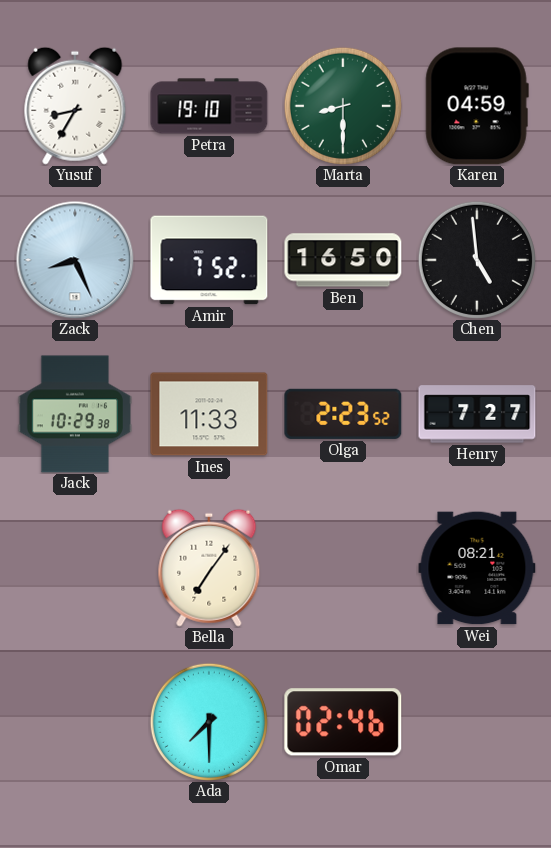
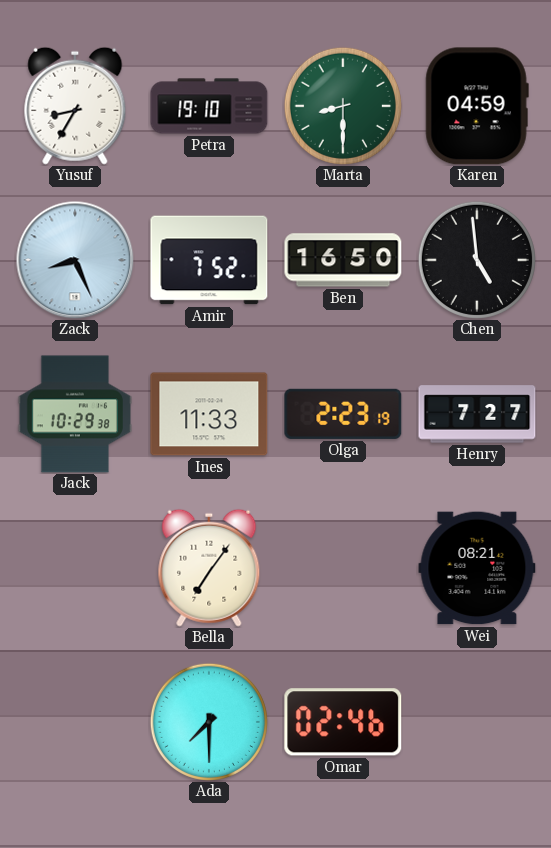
Olga: 2:23:52 -> 2:23:19 (343, 414)
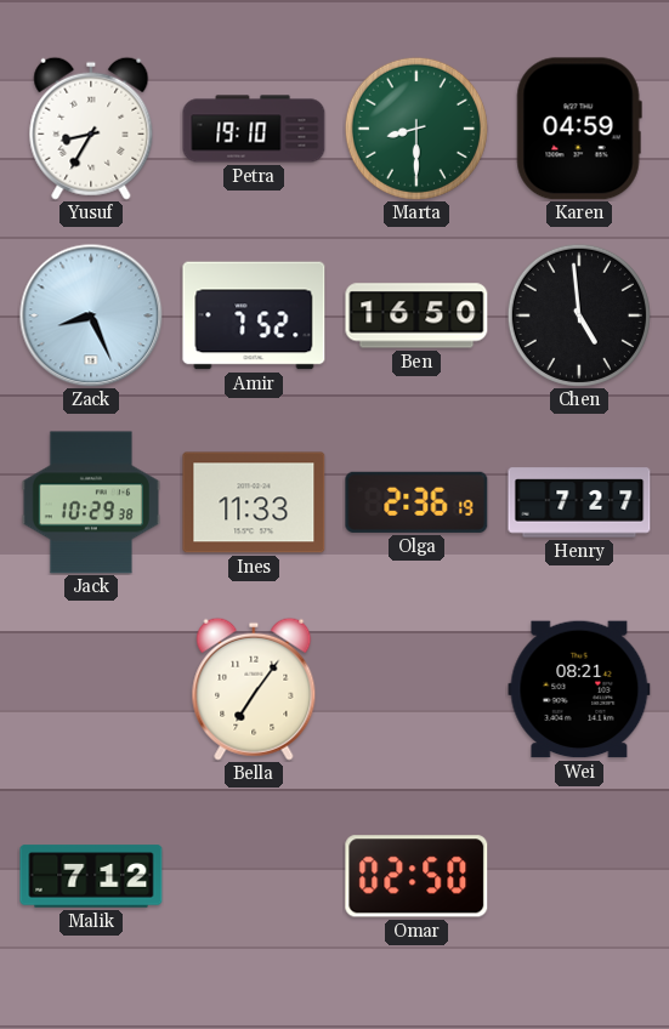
Olga: 2:23 -> 2:36 (416, 502)
Malik: none -> 7:12 (91, 876)
Ada: 7:30 -> none (209, 722)
Omar: 02:46 -> 02:50 (416, 876)
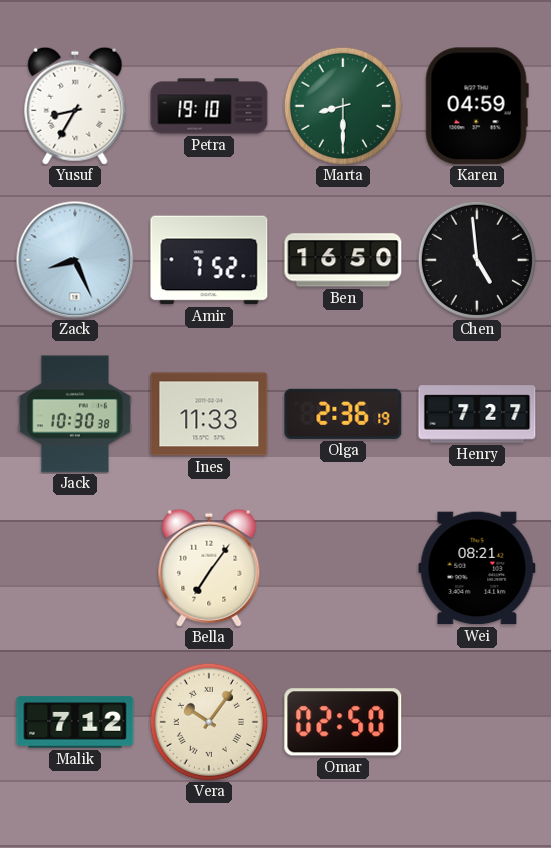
Jack: 10:29 -> 10:30 (74, 414)
Vera: none -> 10:06 (209, 722)
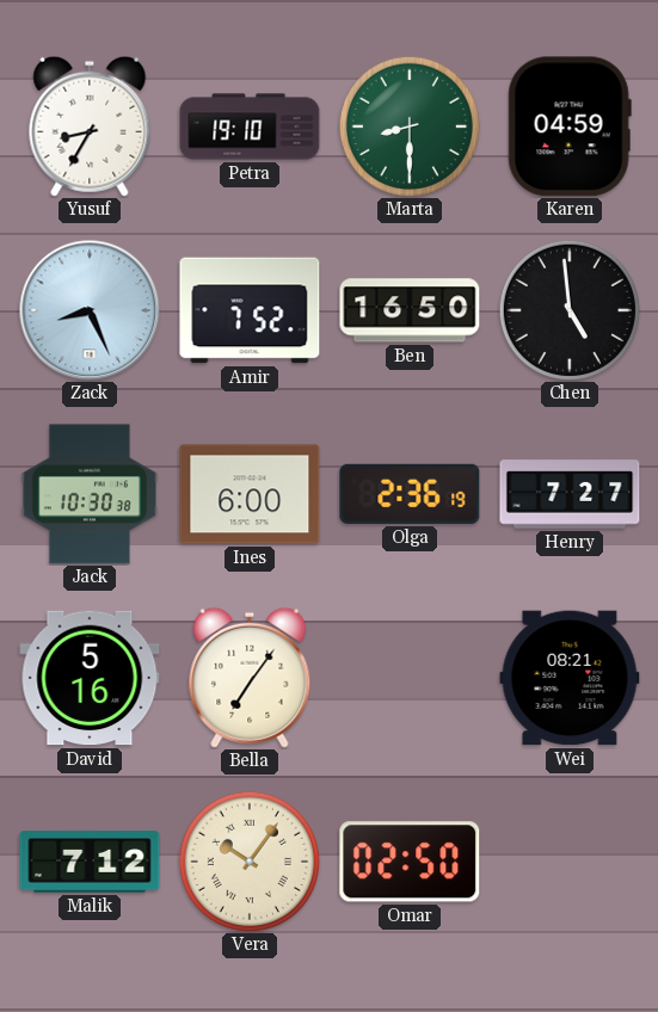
Ines: 11:33 -> 6:00 (250, 494)
David: none -> 5:16 (90, 678)
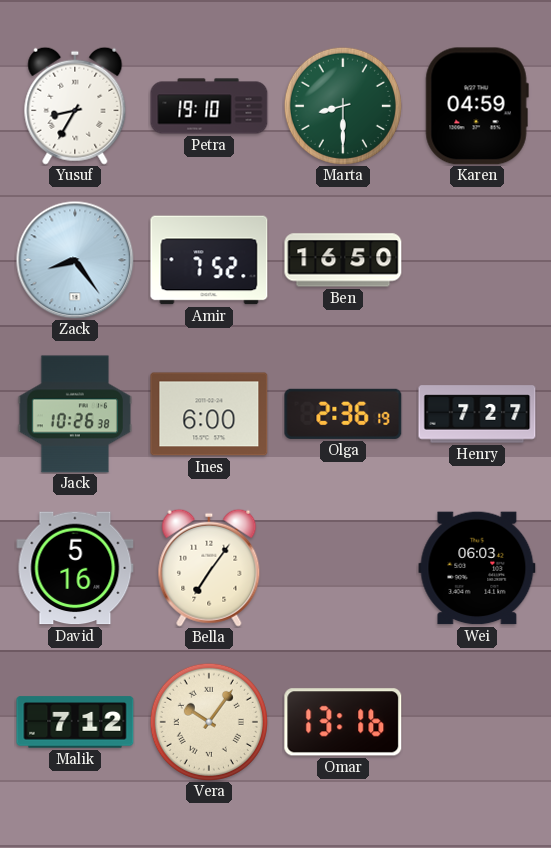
Zack: 8:26 -> 8:24 (75, 260)
Chen: 4:59 -> none (570, 310)
Jack: 10:30 -> 10:26 (74, 414)
Wei: 08:21 -> 06:03 (477, 568)
Omar: 02:50 -> 13:16 (343, 722)
